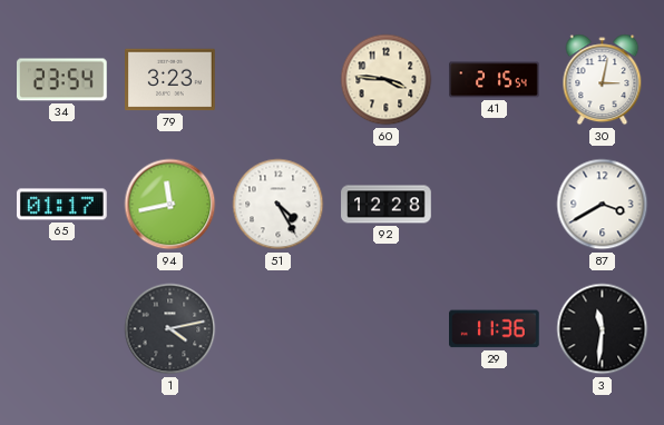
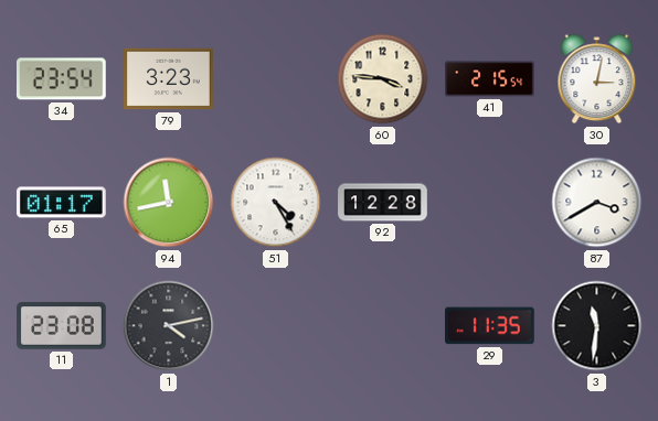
11: none -> 23:08 (62, 326)
29: 11:36 -> 11:35 (490, 326)
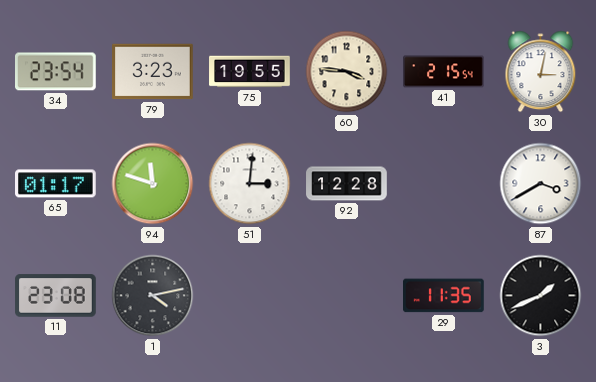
75: none -> 19:55 (250, 72)
94: 11:43 -> 11:48 (153, 184)
51: 4:25 -> 3:01 (250, 184)
3: 11:31 -> 1:41 (541, 296)
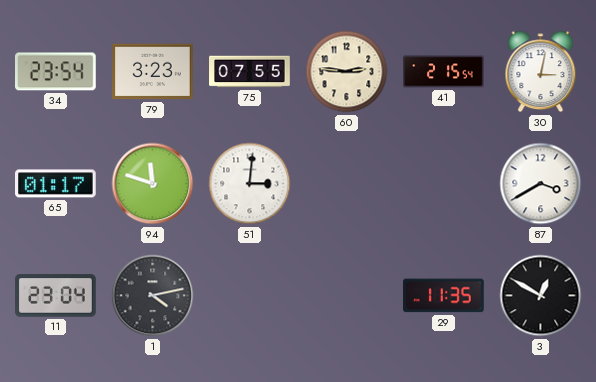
75: 19:55 -> 07:55 (250, 72)
60: 3:46 -> 2:46 (347, 72)
92: 12:28 -> none (347, 184)
11: 23:08 -> 23:04 (56, 296)
3: 1:41 -> 12:50 (541, 296)
